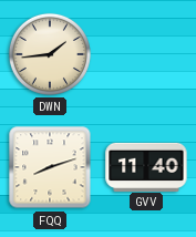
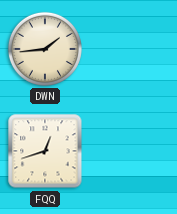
FQQ: 8:12 -> 12:42 (45, 151)
GVV: 11:40 -> none (146, 166)
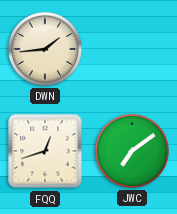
JWC: none -> 7:09 (132, 151)
